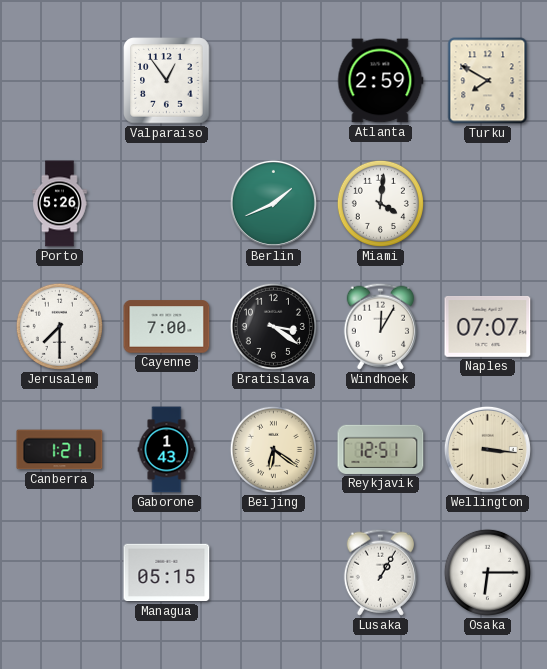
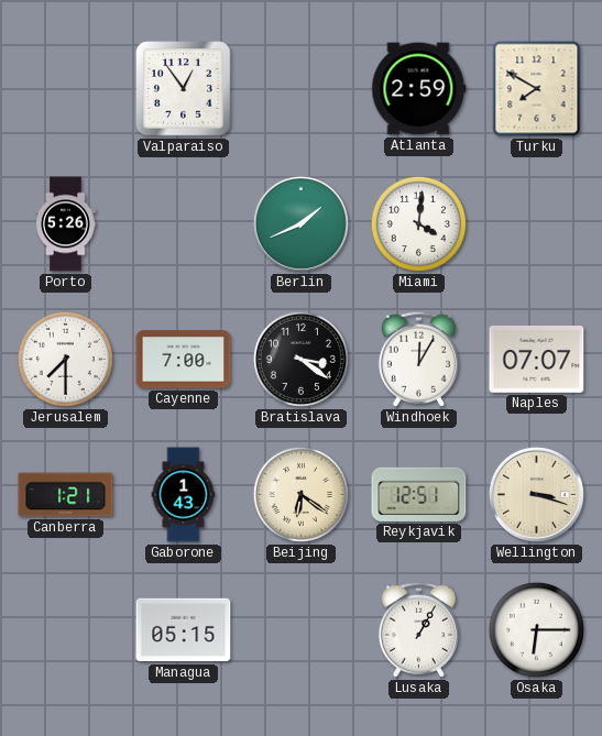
Wellington: 3:16 -> 3:18 (536, 494)
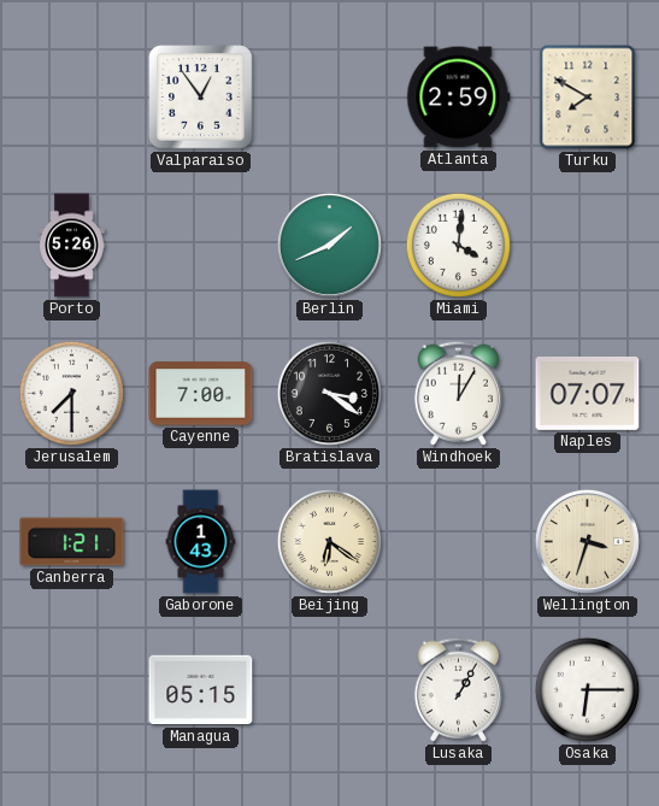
Reykjavik: 12:51 -> none (419, 494)
Wellington: 3:18 -> 3:33 (587, 541)
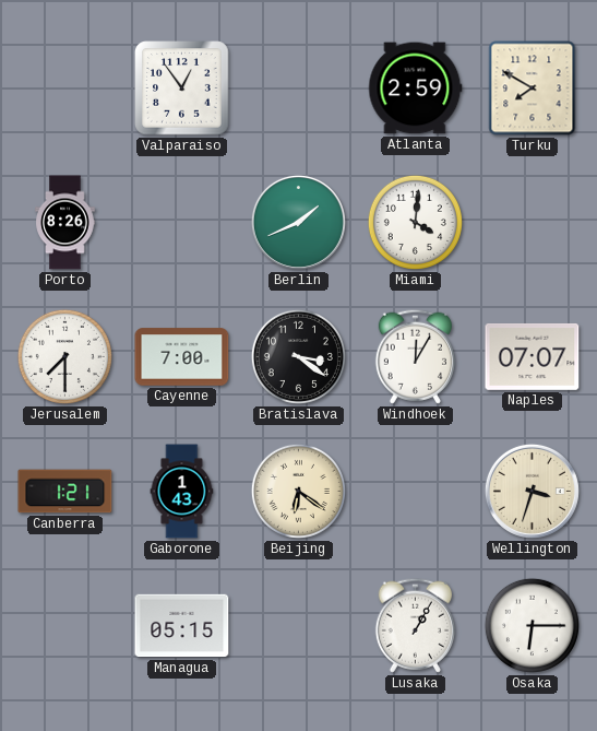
Porto: 5:26 -> 8:26 (65, 223)
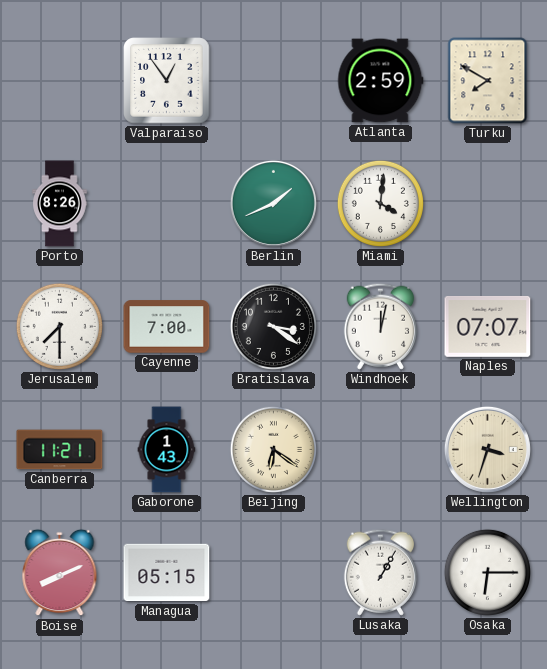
Windhoek: 12:05 -> 12:02 (380, 326)
Canberra: 1:21 -> 11:21 (60, 450)
Boise: none -> 8:11 (60, 573)
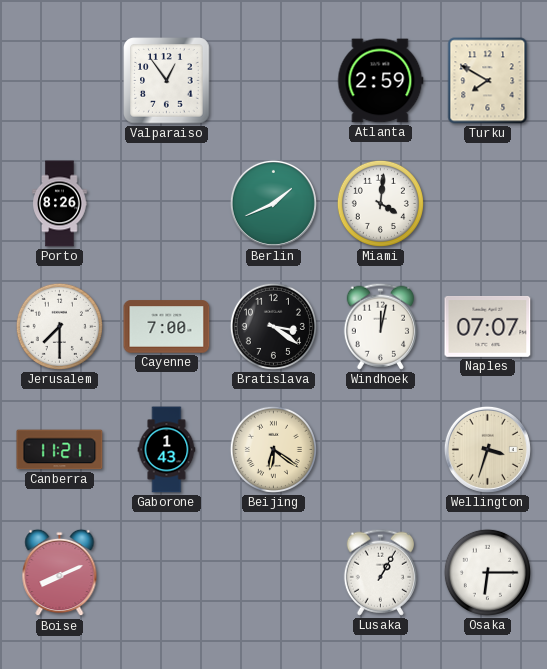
Managua: 05:15 -> none (167, 573)
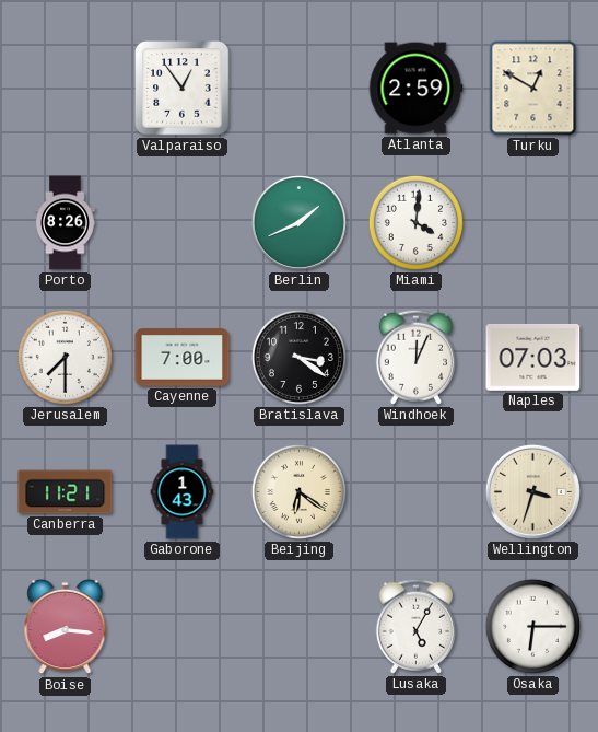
Turku: 7:50 -> 12:50 (533, 89)
Windhoek: 12:02 -> 12:04 (415, 357)
Naples: 07:07 -> 07:03 (533, 357)
Boise: 8:11 -> 8:16 (66, 627)
Lusaka: 1:05 -> 5:05 (415, 626)
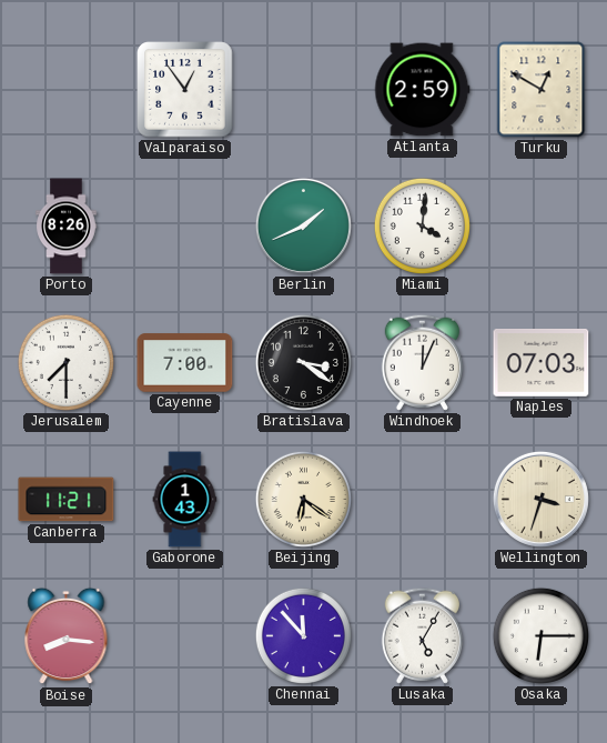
Chennai: none -> 11:53 (303, 635)
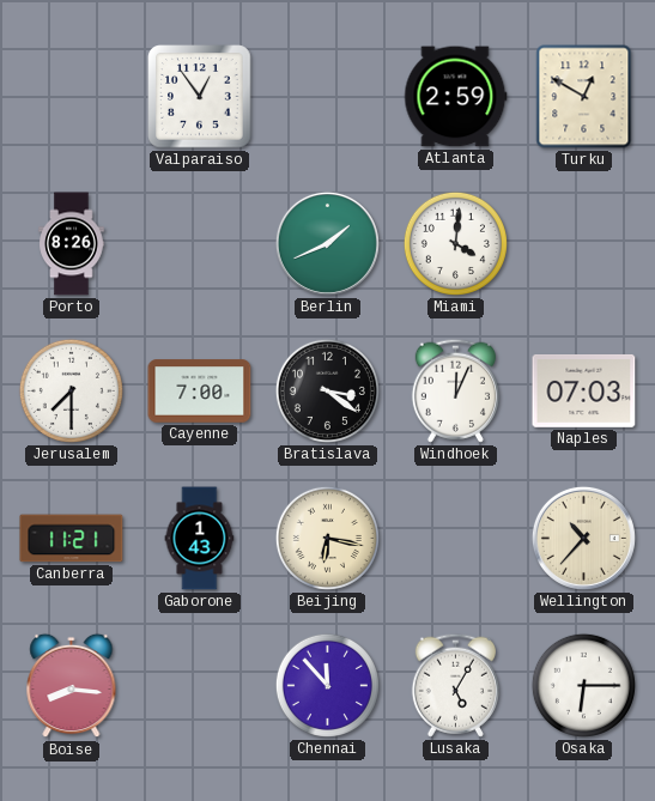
Beijing: 6:21 -> 6:17 (327, 538)
Wellington: 3:33 -> 10:37 (583, 538)
